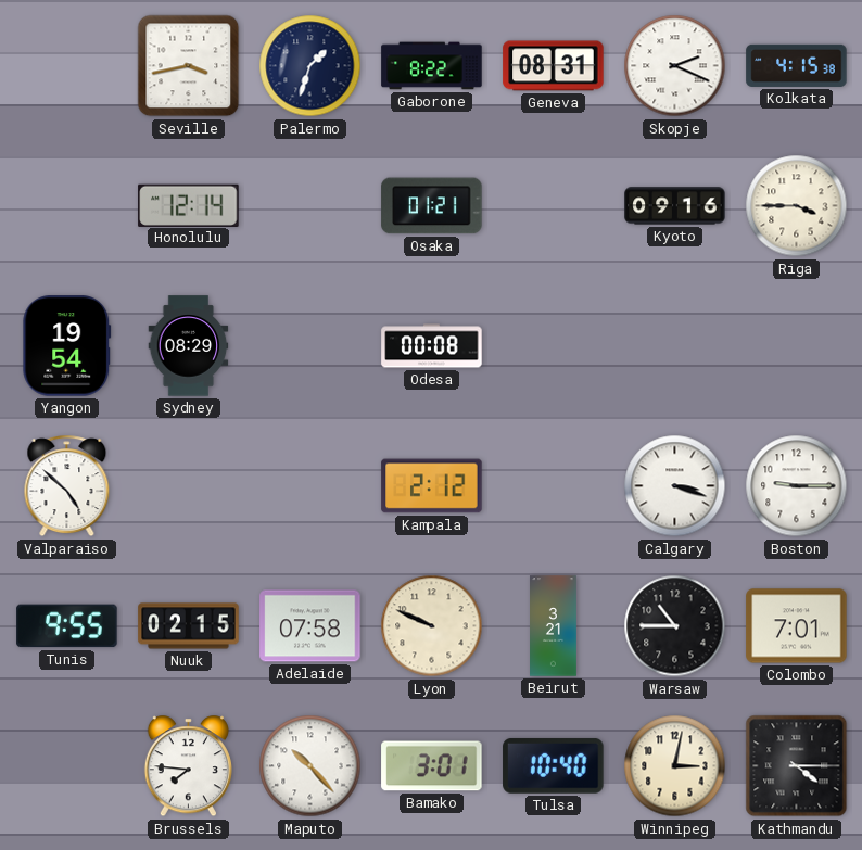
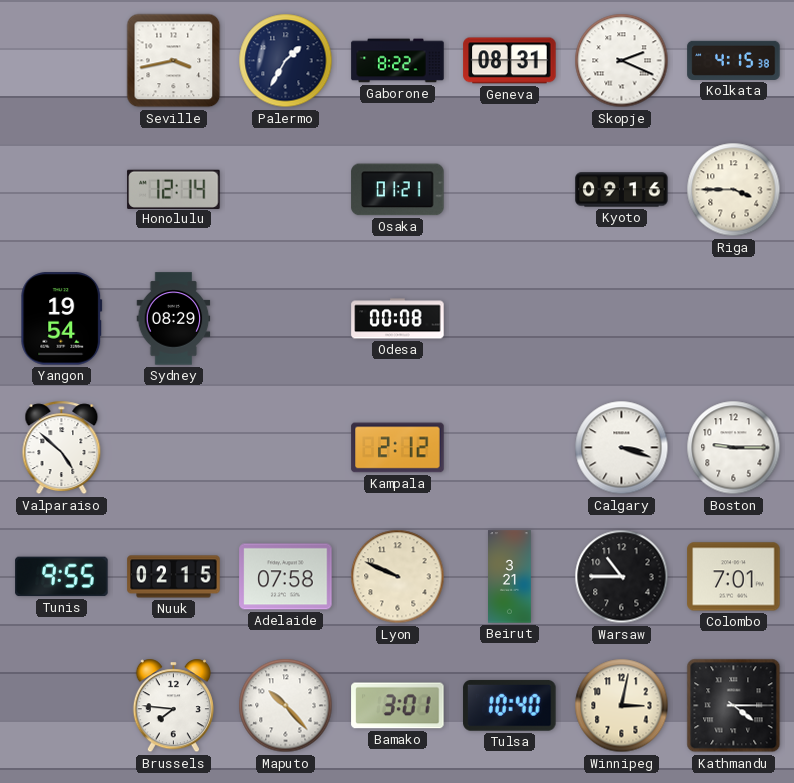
Palermo: 1:33 -> 1:35 (286, 61)
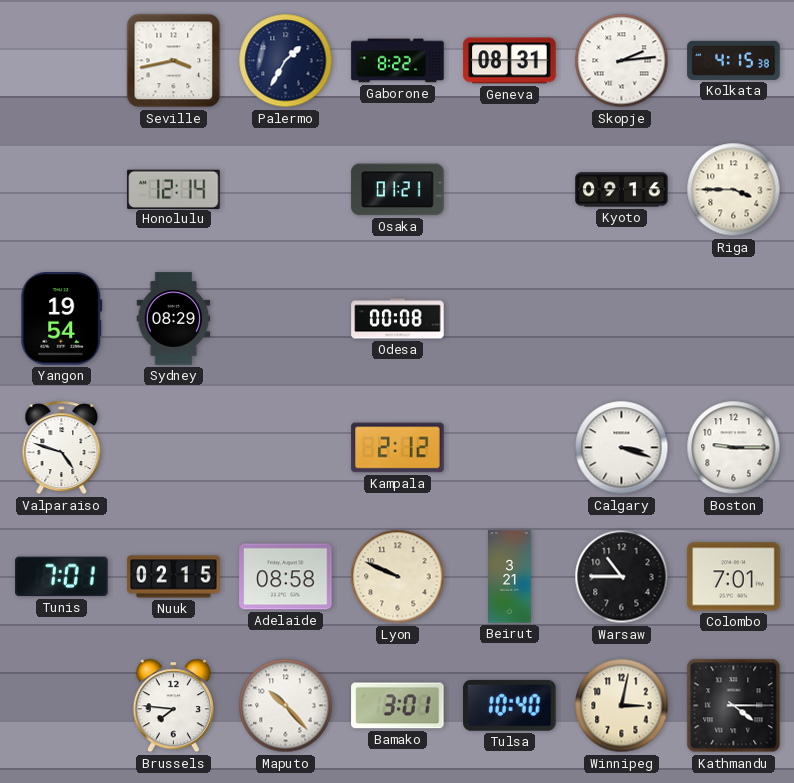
Skopje: 2:19 -> 2:14 (622, 61)
Valparaiso: 4:52 -> 4:48 (62, 448)
Tunis: 9:55 -> 7:01 (62, 577)
Adelaide: 07:58 -> 08:58 (286, 577)
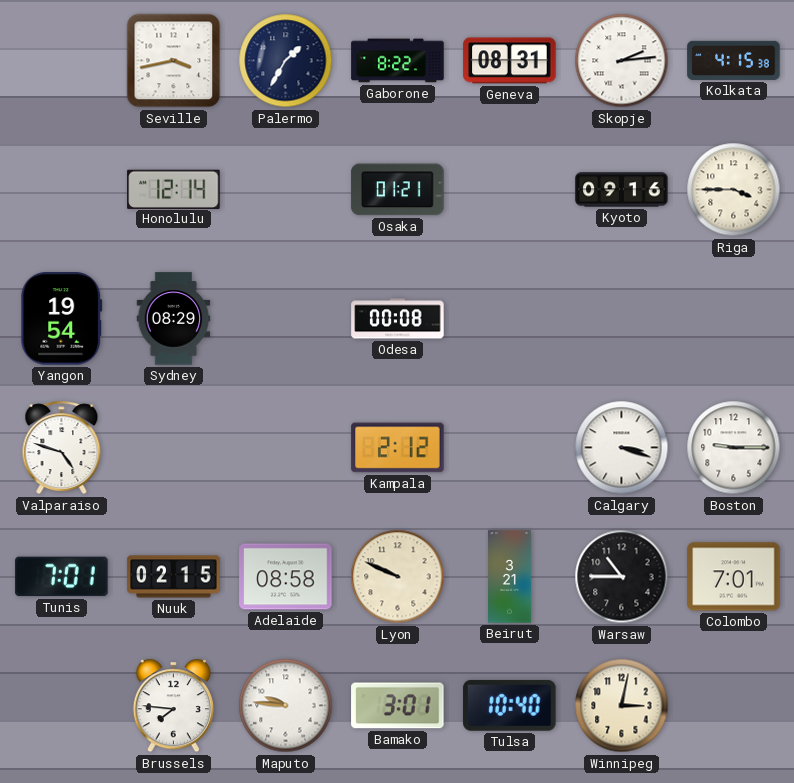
Maputo: 10:23 -> 9:46 (286, 706)
Kathmandu: 4:15 -> none (734, 706)
